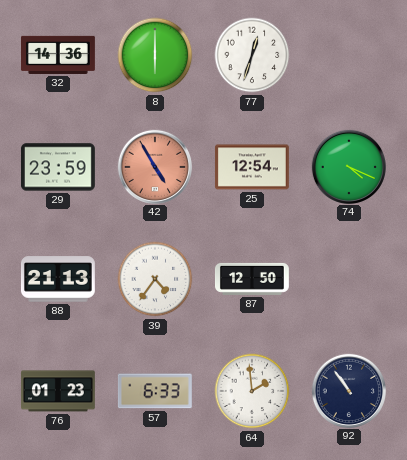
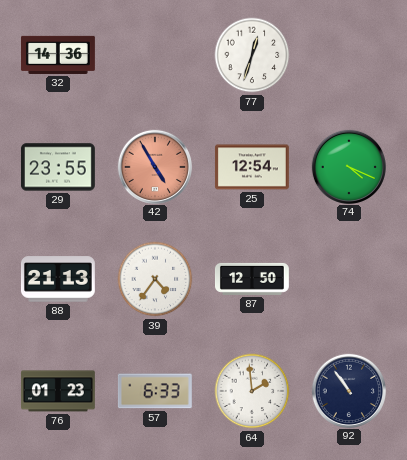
8: 6:00 -> none (155, 55)
29: 23:59 -> 23:55 (58, 167)
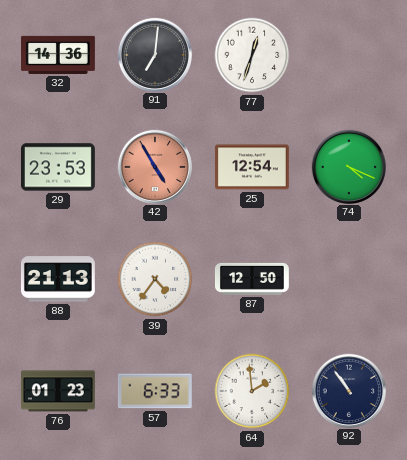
91: none -> 7:01 (154, 54)
29: 23:55 -> 23:53 (58, 167)
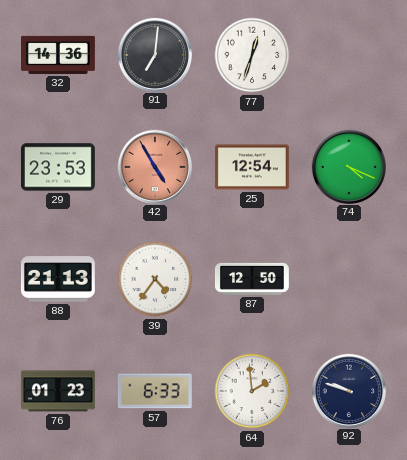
92: 10:54 -> 9:48 (348, 390)
